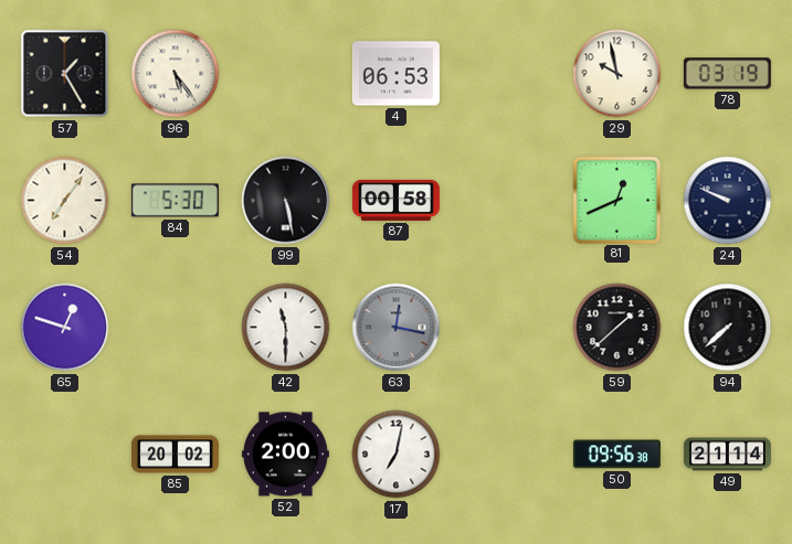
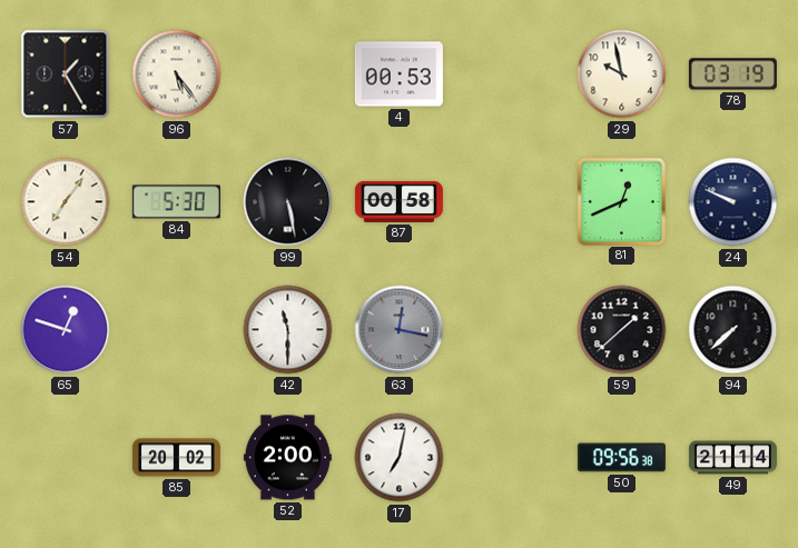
4: 06:53 -> 00:53 (398, 74)
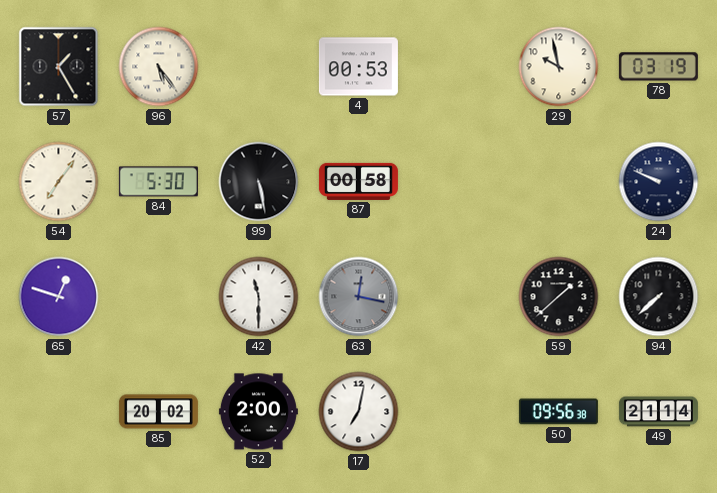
81: 12:41 -> none (621, 201)
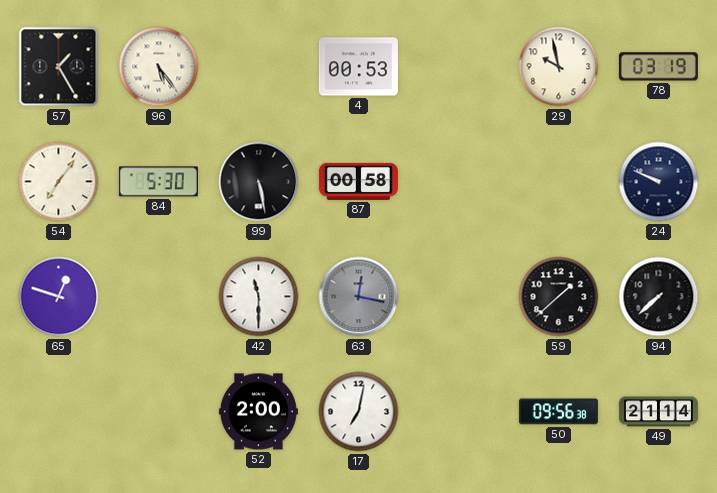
85: 20:02 -> none (158, 412)
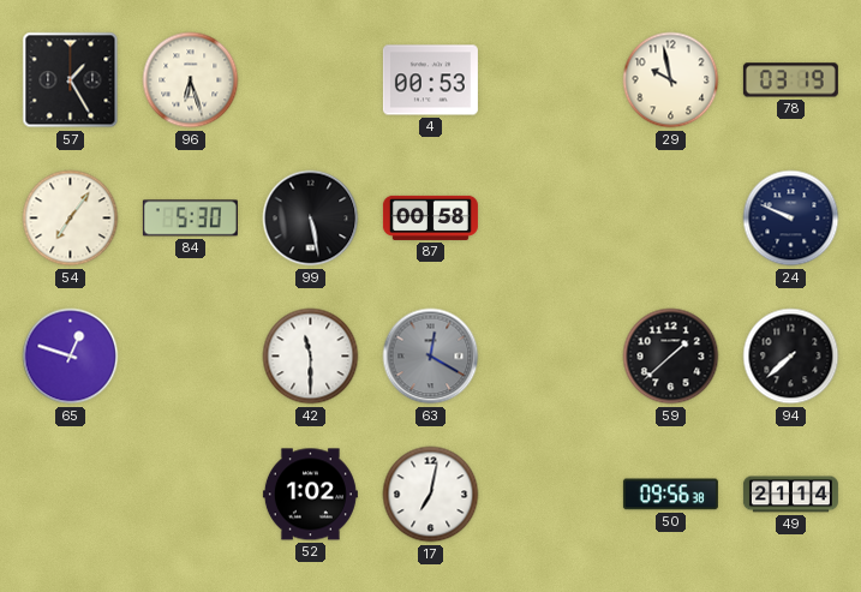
96: 5:24 -> 6:27 (191, 80)
63: 12:17 -> 12:20 (431, 357)
52: 2:00 -> 1:02 (310, 495)
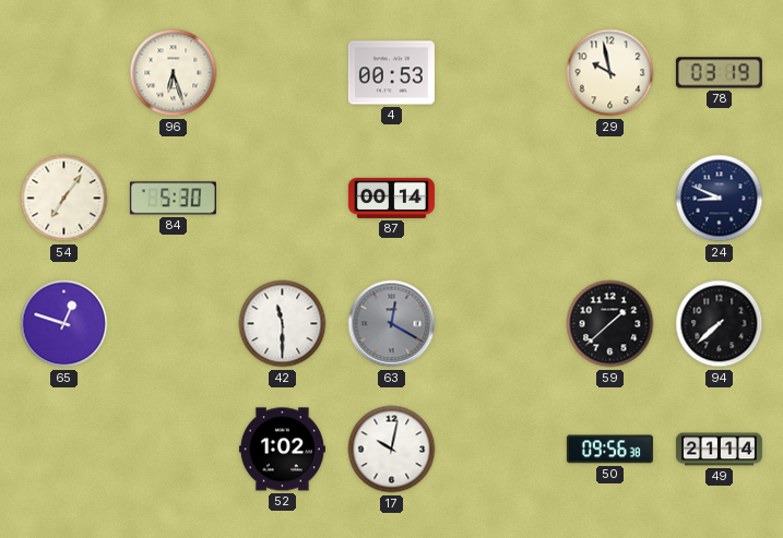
57: 1:25 -> none (71, 80)
99: 5:28 -> none (311, 219)
87: 00:58 -> 00:14 (391, 198)
24: 9:49 -> 8:49 (720, 199)
17: 7:02 -> 10:02 (392, 450)
